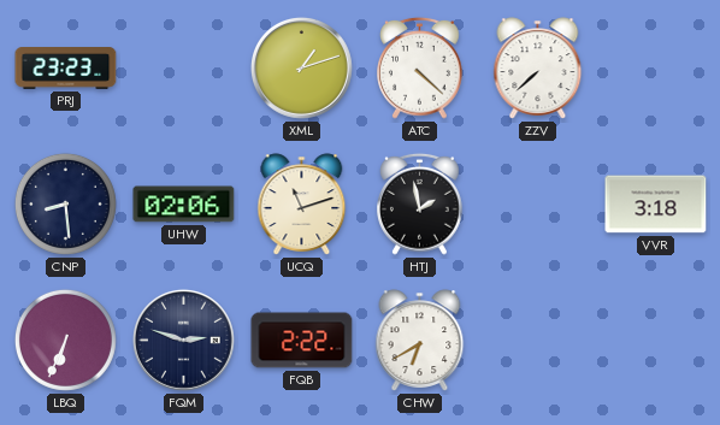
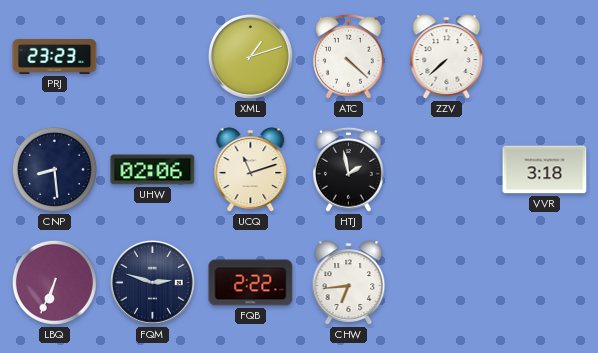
CHW: 6:40 -> 6:44 (349, 283)
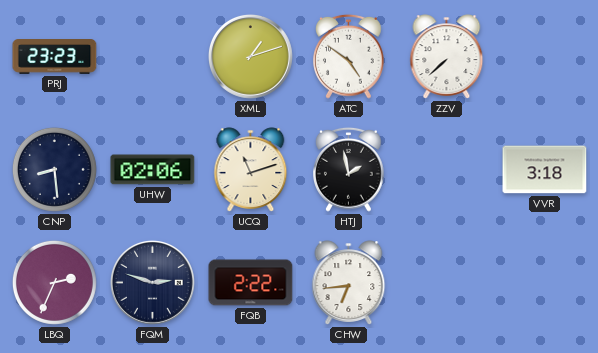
ATC: 4:22 -> 4:51 (349, 56)
LBQ: 6:34 -> 2:34 (54, 282)
